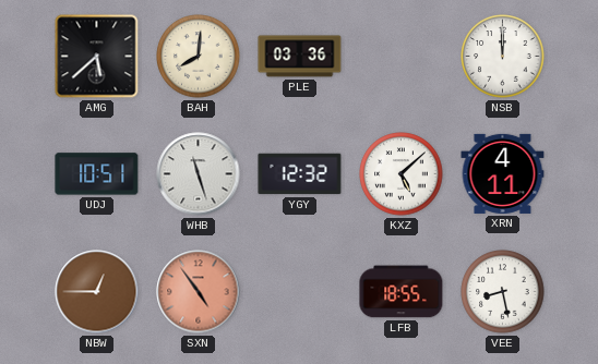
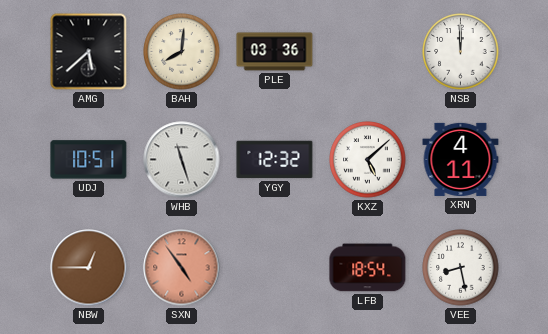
LFB: 18:55 -> 18:54 (368, 268)
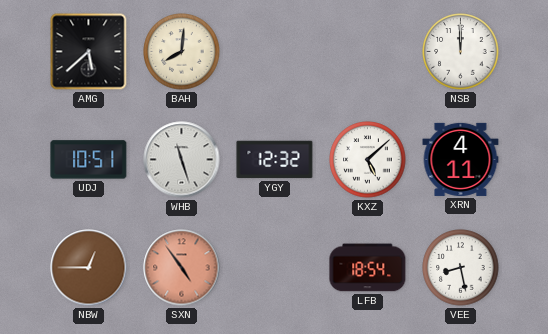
PLE: 03:36 -> none (275, 52)
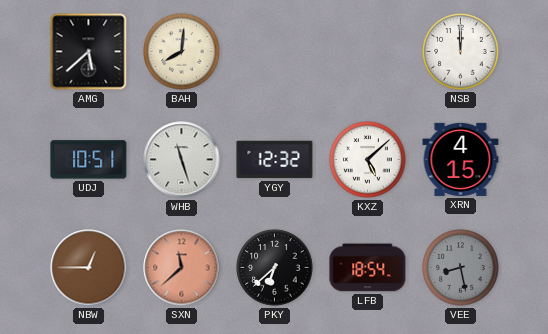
XRN: 4:11 -> 4:15 (461, 159)
SXN: 4:54 -> 11:38 (182, 268)
PKY: none -> 6:38 (275, 268)
VEE dial: white -> grey (461, 268)
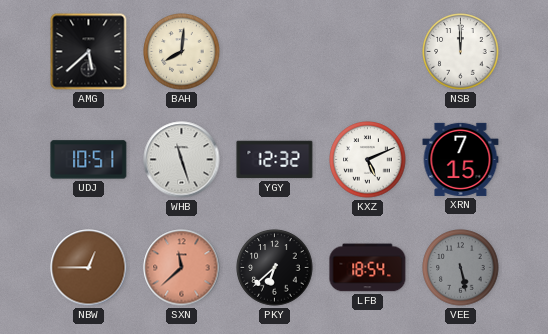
KXZ: 5:08 -> 5:11 (368, 160)
XRN: 4:15 -> 7:15 (461, 159)
VEE: 8:28 -> 5:28 (461, 268)
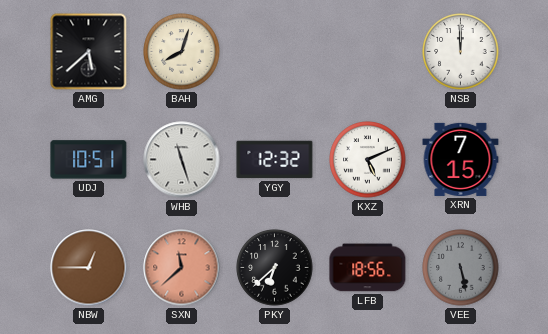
BAH: 8:01 -> 8:03 (182, 52)
LFB: 18:54 -> 18:56 (368, 268)
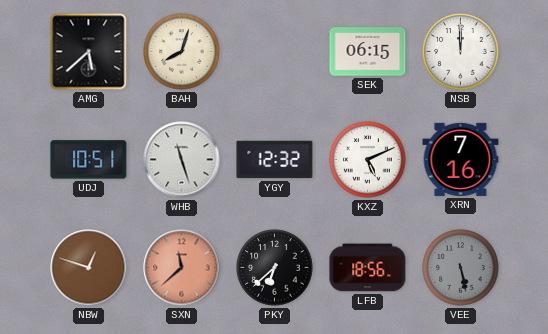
SEK: none -> 06:15 (368, 52)
XRN: 7:15 -> 7:16 (461, 159)
NBW: 12:45 -> 12:48 (89, 268)
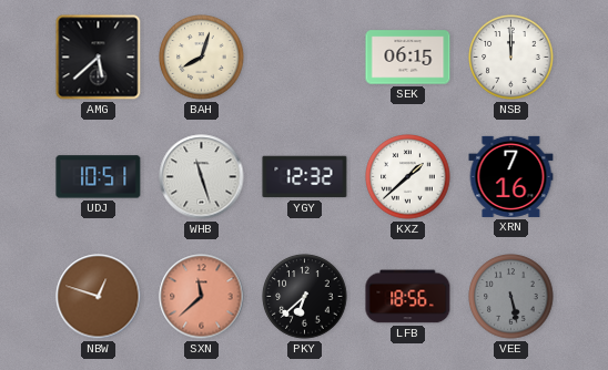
KXZ: 5:11 -> 1:38 (408, 177)
